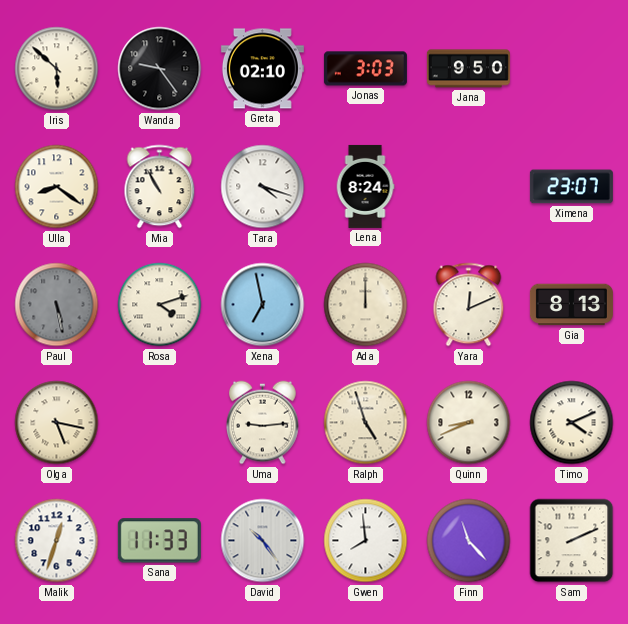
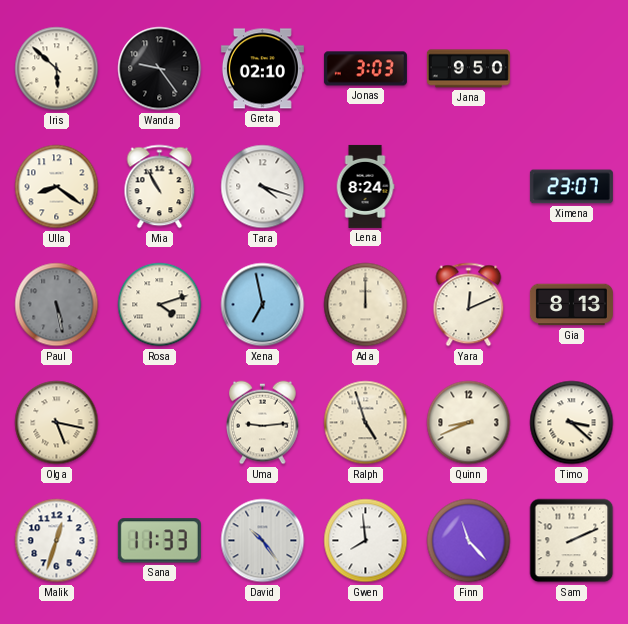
Timo: 4:11 -> 3:22 (572, 423)
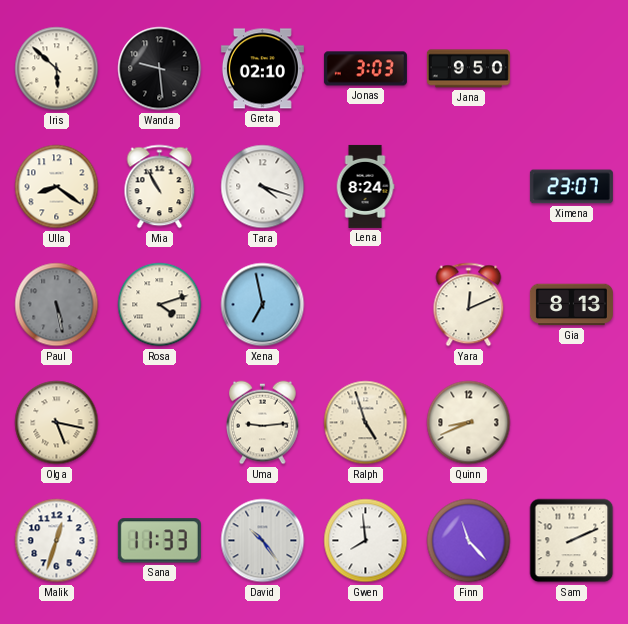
Wanda: 9:24 -> 9:29 (160, 69)
Ada: 12:00 -> none (366, 305)
Timo: 3:22 -> none (572, 423)
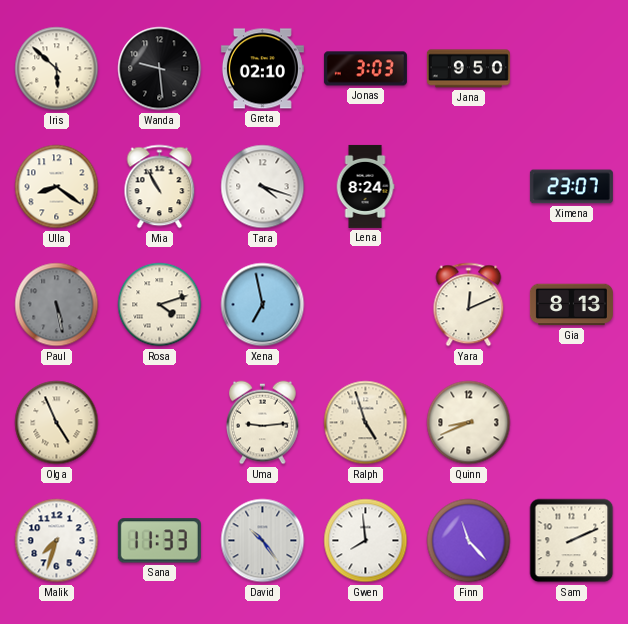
Olga: 5:17 -> 4:56 (57, 423)
Malik: 12:33 -> 7:33 (57, 541)
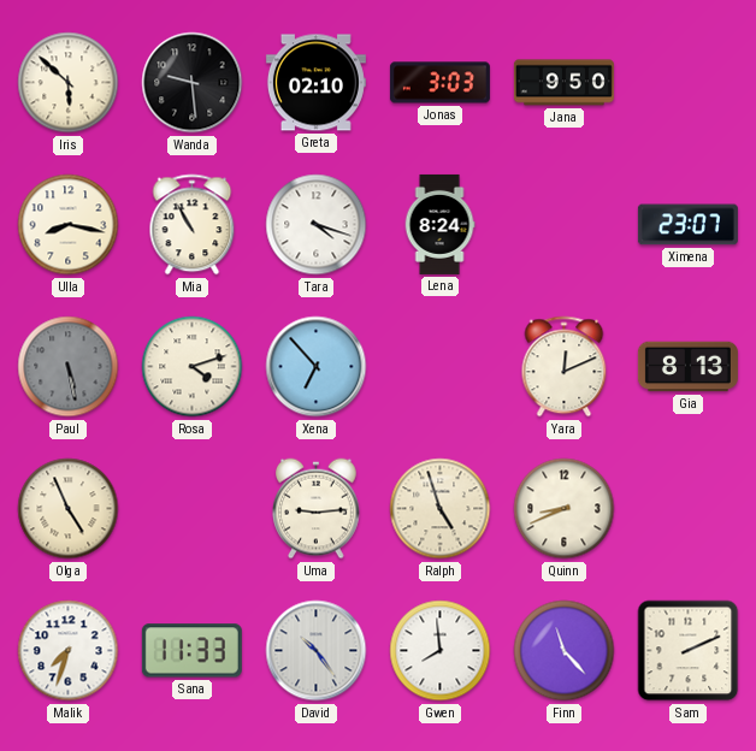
Ulla: 8:21 -> 8:17 (69, 225)
Xena: 6:58 -> 6:53 (317, 367)
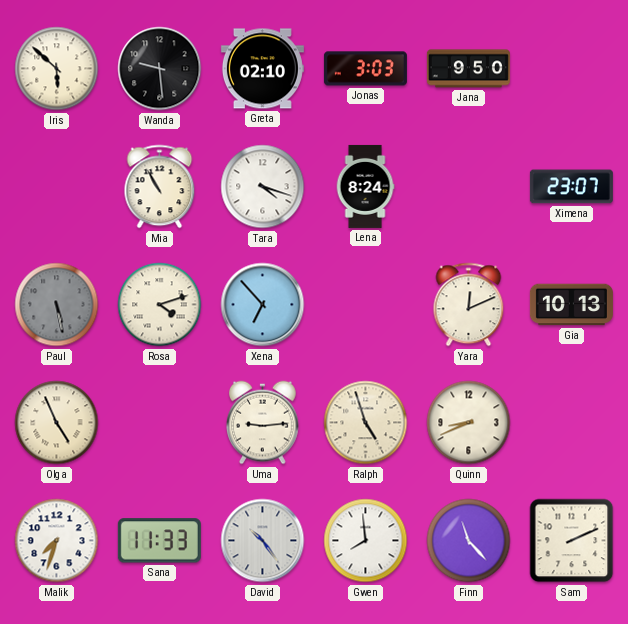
Ulla: 8:17 -> none (69, 225)
Gia: 8:13 -> 10:13 (571, 305)
